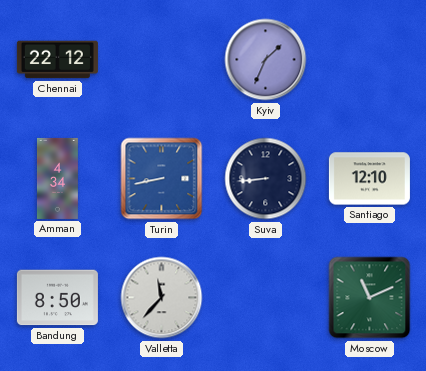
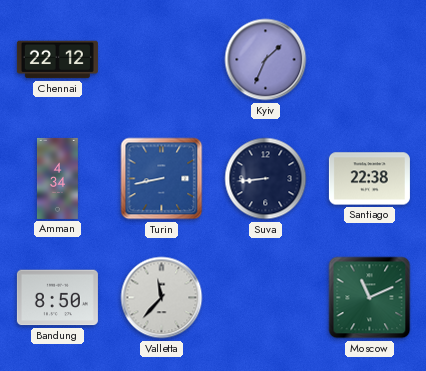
Santiago: 12:10 -> 22:38 (369, 179)
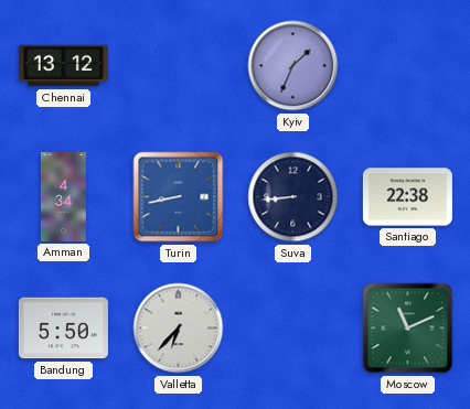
Chennai: 22:12 -> 13:12 (63, 66)
Bandung: 8:50 -> 5:50 (63, 329)
Valletta: 11:37 -> 6:37 (179, 329)
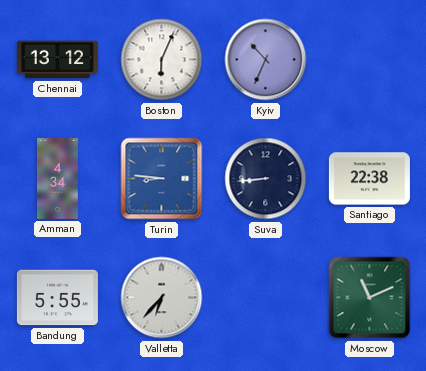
Boston: none -> 6:04 (162, 60)
Kyiv: 1:34 -> 10:34 (266, 60)
Turin: 8:43 -> 8:46 (162, 179)
Bandung: 5:50 -> 5:55 (57, 298)
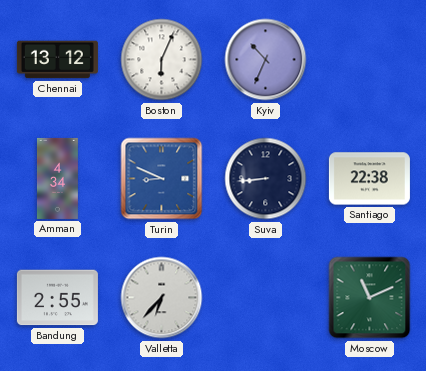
Turin: 8:46 -> 8:49 (162, 179)
Bandung: 5:55 -> 2:55 (57, 298)
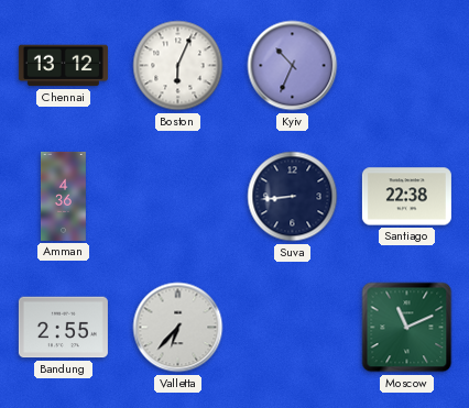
Amman: 4:34 -> 4:36 (63, 196)
Turin: 8:49 -> none (162, 179)
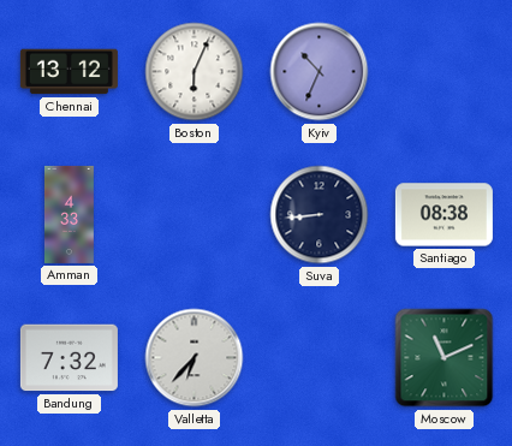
Amman: 4:36 -> 4:33 (69, 214)
Santiago: 22:38 -> 08:38 (443, 215)
Bandung: 2:55 -> 7:32 (69, 358)
